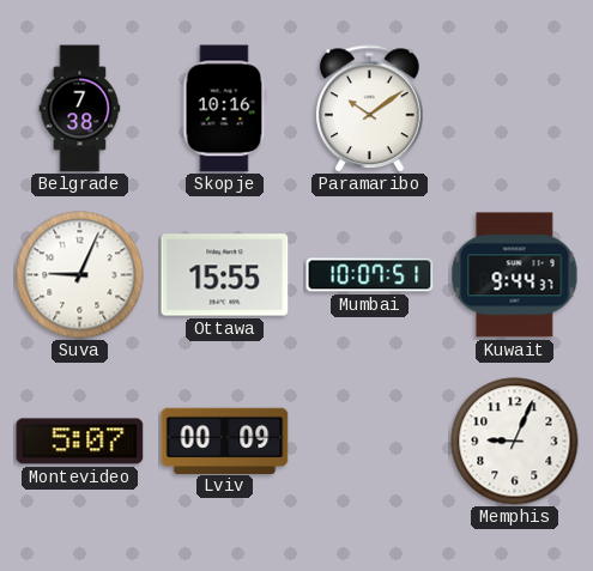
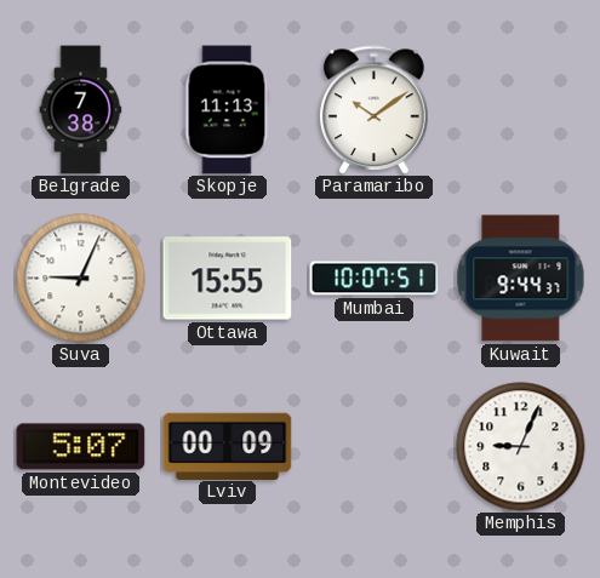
Skopje: 10:16 -> 11:13 (227, 110)
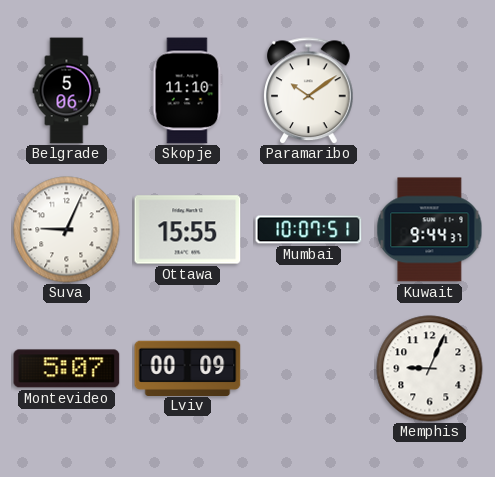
Belgrade: 7:38 -> 5:06 (67, 91)
Skopje: 11:13 -> 11:10 (187, 91)
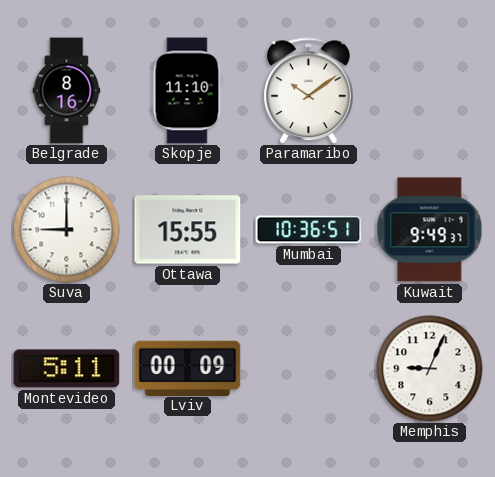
Belgrade: 5:06 -> 8:16 (67, 91)
Suva: 9:04 -> 9:00 (67, 230)
Mumbai: 10:07 -> 10:36 (309, 230)
Kuwait: 9:44 -> 9:49 (430, 230)
Montevideo: 5:07 -> 5:11 (67, 369)
